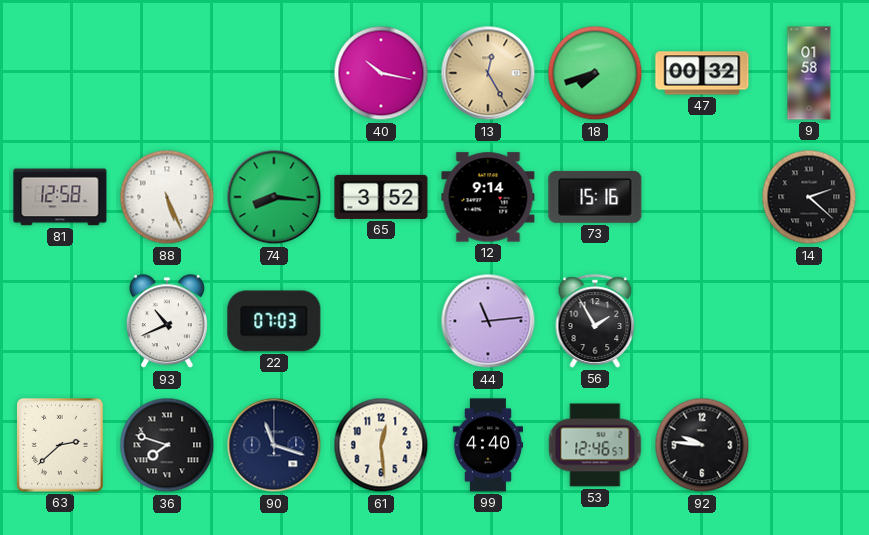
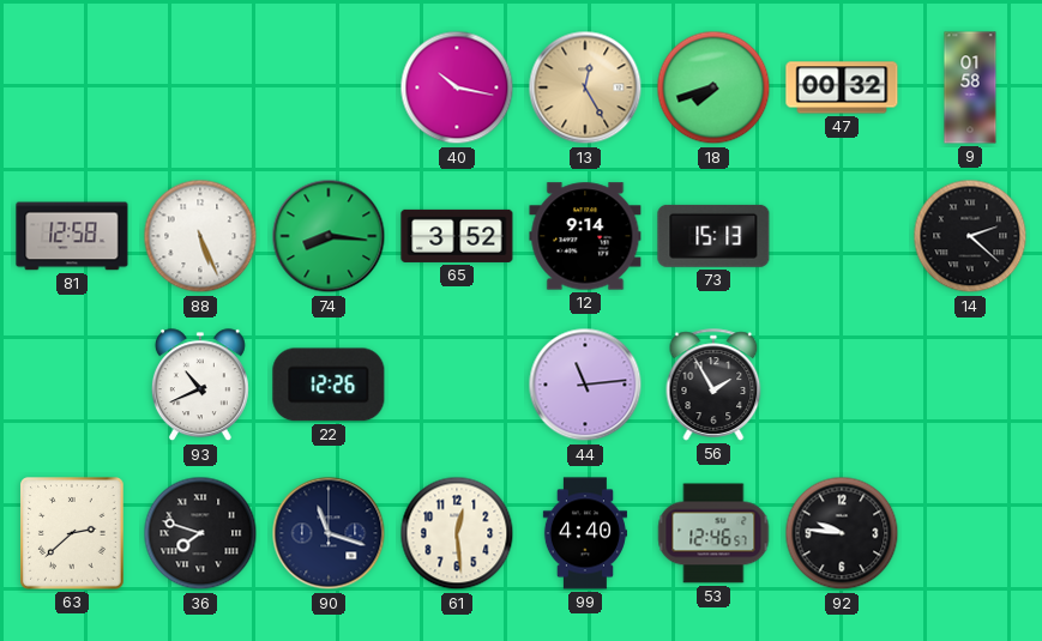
73: 15:16 -> 15:13 (713, 236)
22: 07:03 -> 12:26 (329, 385)
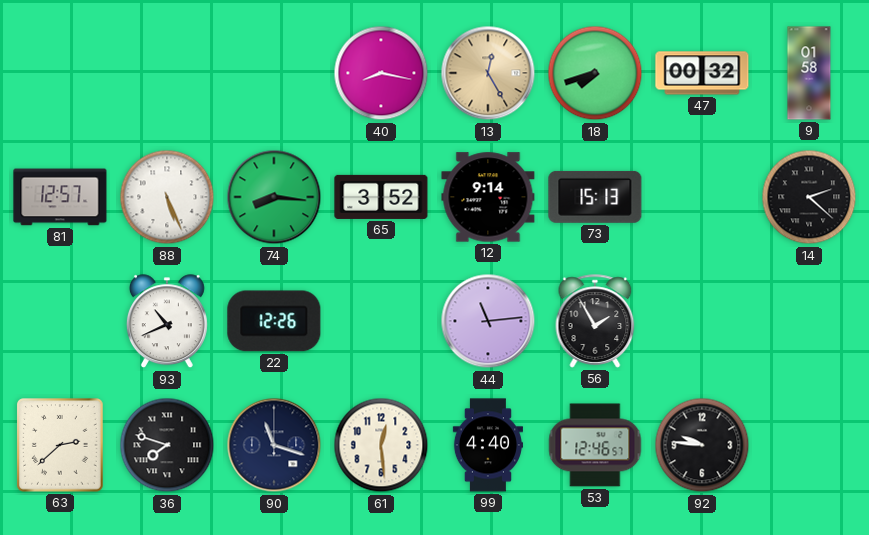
40: 10:17 -> 8:17 (381, 73)
81: 12:58 -> 12:57 (60, 197)
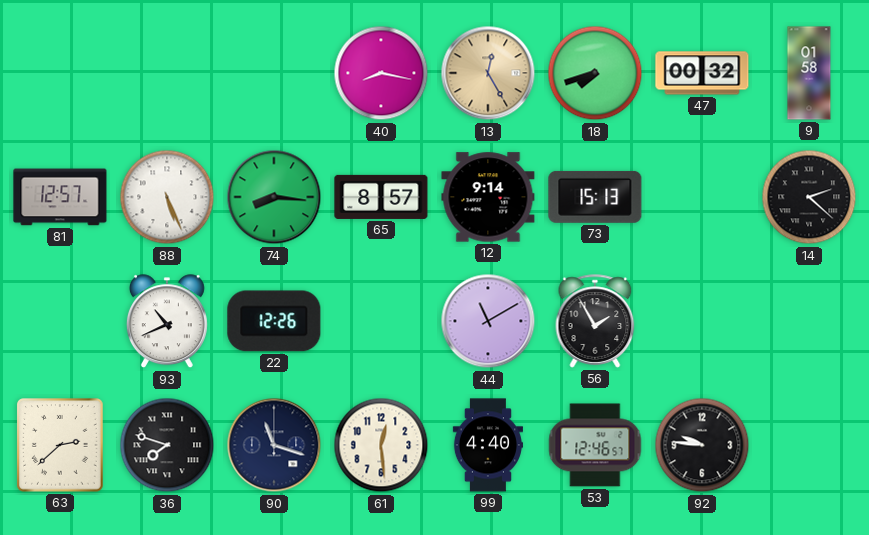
65: 3:52 -> 8:57 (381, 197)
44: 11:14 -> 11:10 (488, 321)
